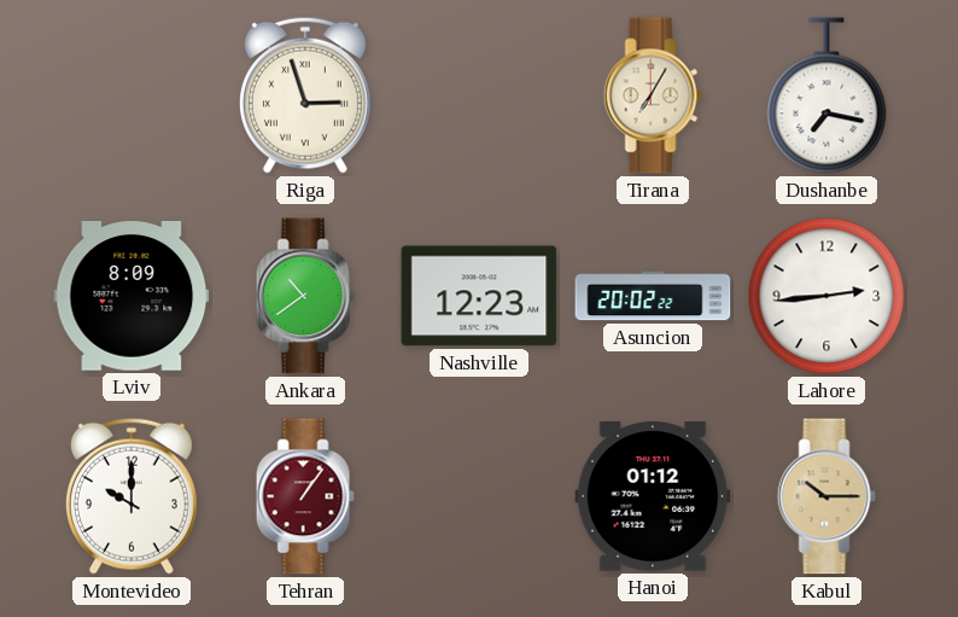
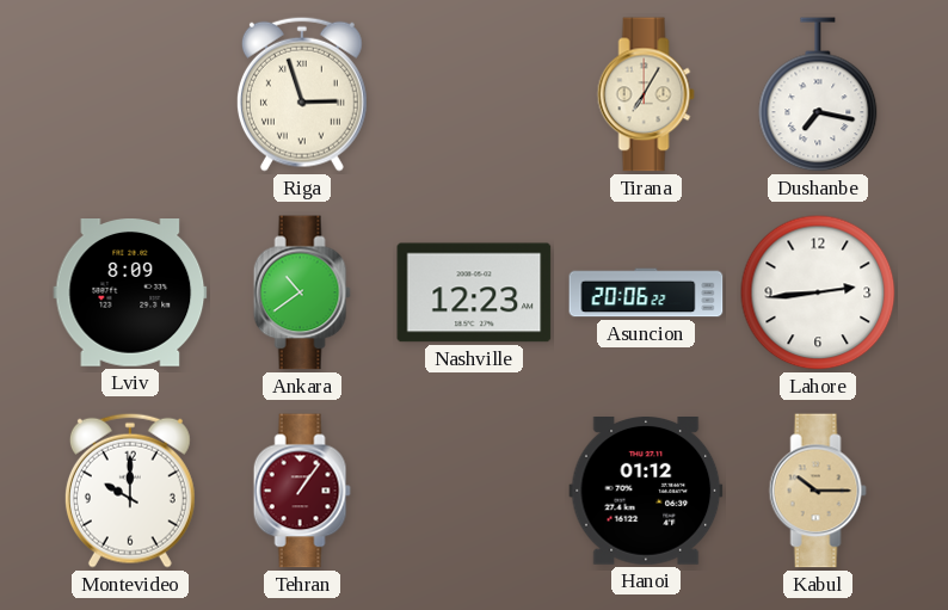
Asuncion: 20:02 -> 20:06 (646, 292)
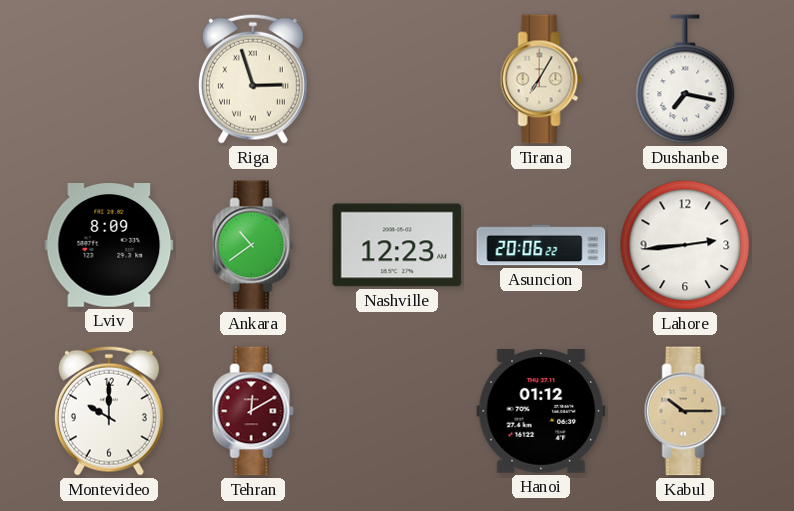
Tehran: 1:06 -> 12:10 (253, 411)
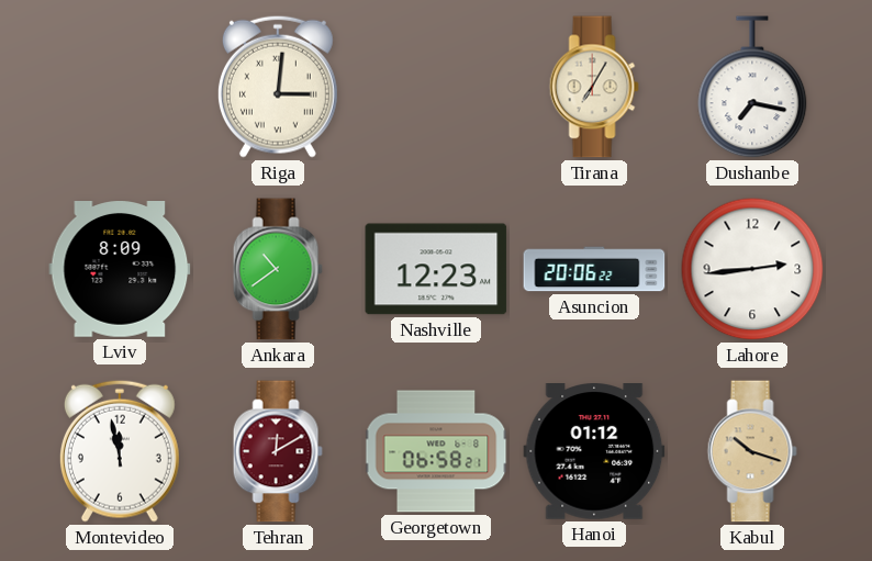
Riga: 2:57 -> 3:01 (278, 87)
Montevideo: 10:00 -> 11:58 (120, 451)
Georgetown: none -> 06:58 (436, 451)
Kabul: 10:15 -> 10:18 (752, 451)
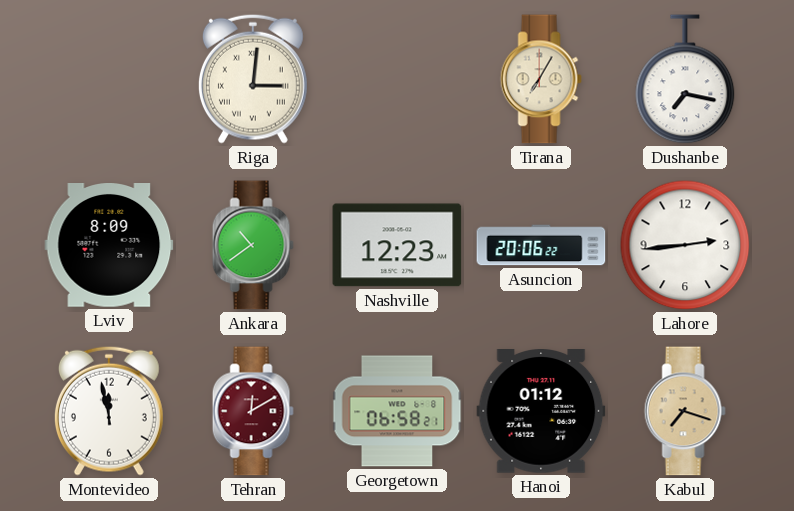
Kabul: 10:18 -> 7:18 (685, 411)
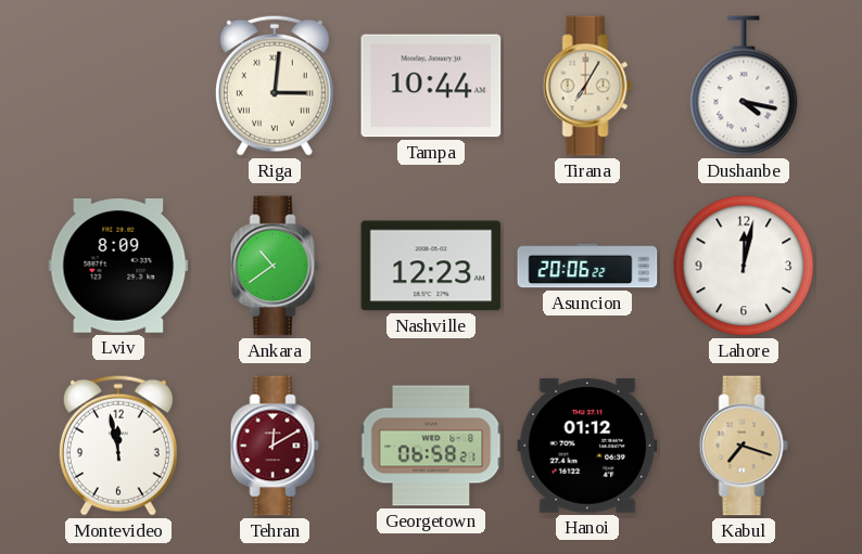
Tampa: none -> 10:44 (431, 86)
Dushanbe: 7:17 -> 4:17 (744, 86)
Lahore: 2:44 -> 12:02 (744, 266)
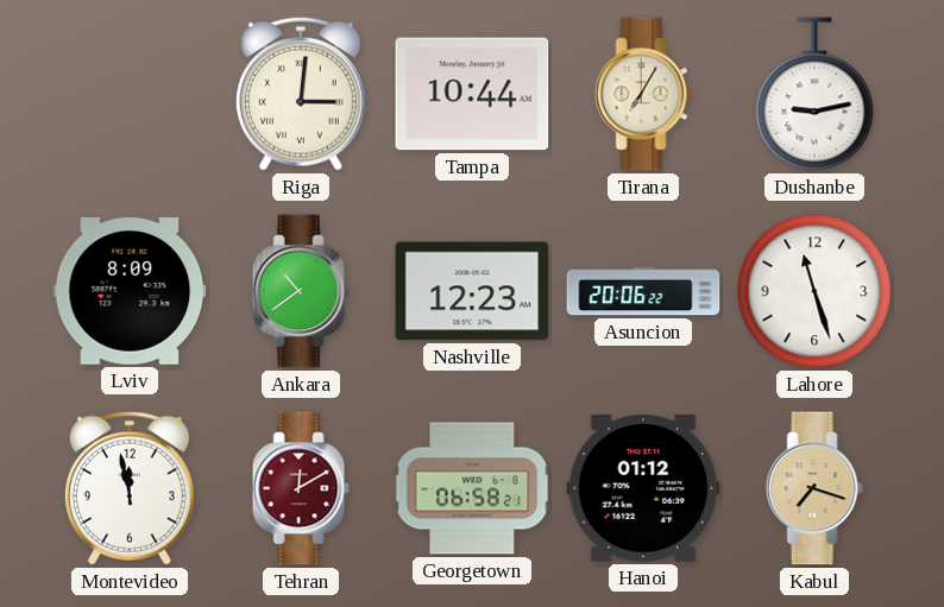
Dushanbe: 4:17 -> 9:13 (814, 94)
Lahore: 12:02 -> 11:27 (814, 291)
